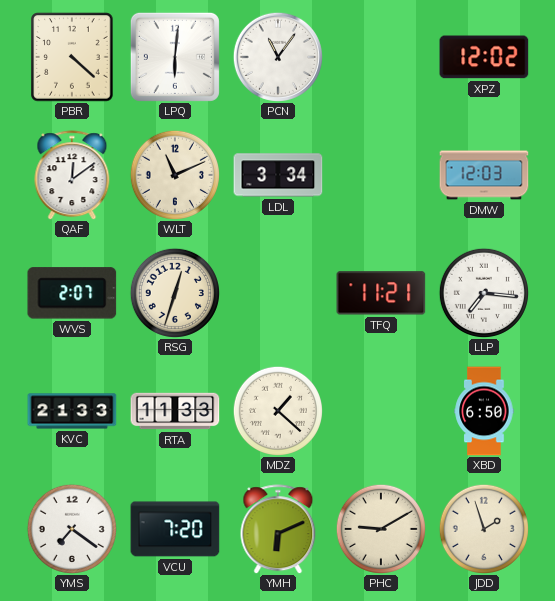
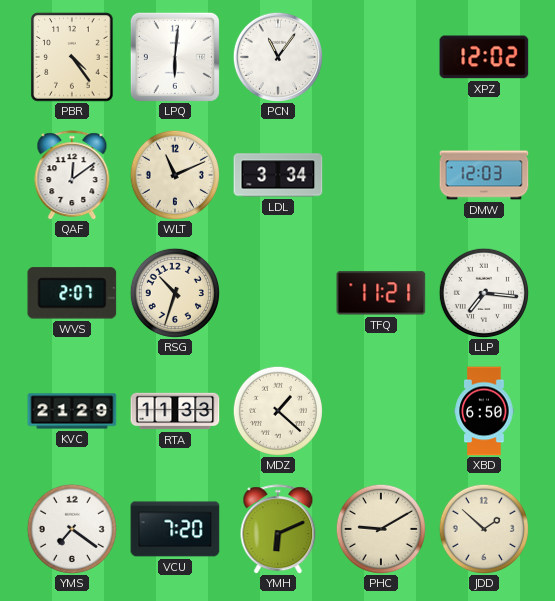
PBR: 4:22 -> 4:24 (72, 57)
RSG: 12:33 -> 10:33 (175, 293)
KVC: 21:33 -> 21:29 (72, 411)
JDD: 1:57 -> 1:52 (484, 529)
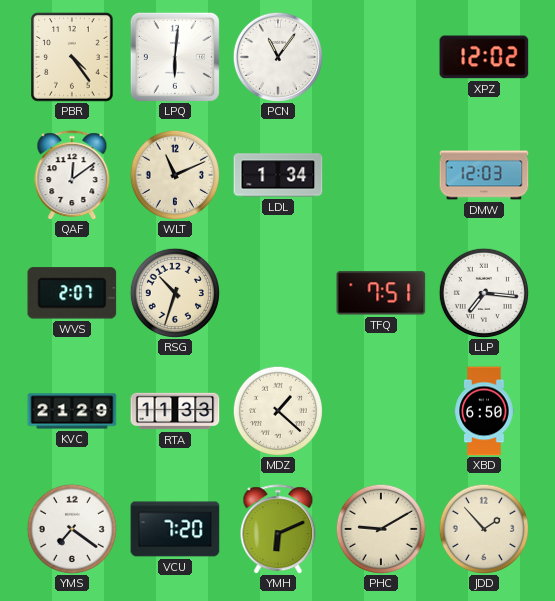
LDL: 3:34 -> 1:34 (278, 175)
TFQ: 11:21 -> 7:51 (381, 293)
JDD: 1:52 -> 1:53 (484, 529)
